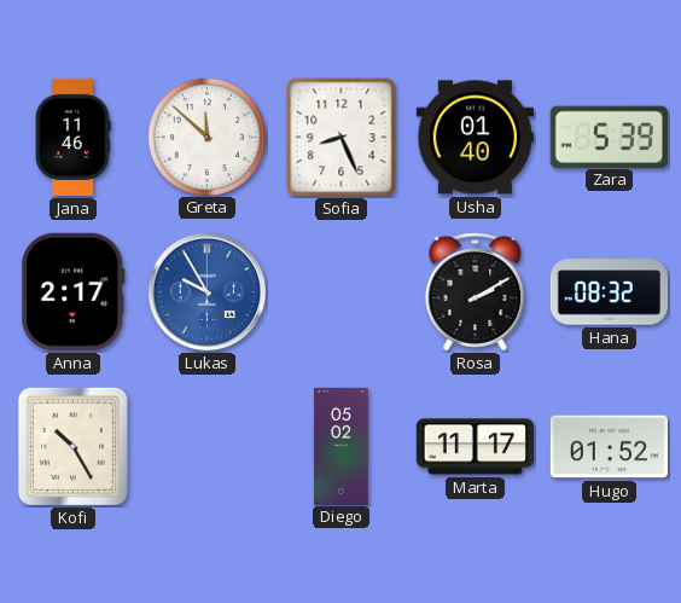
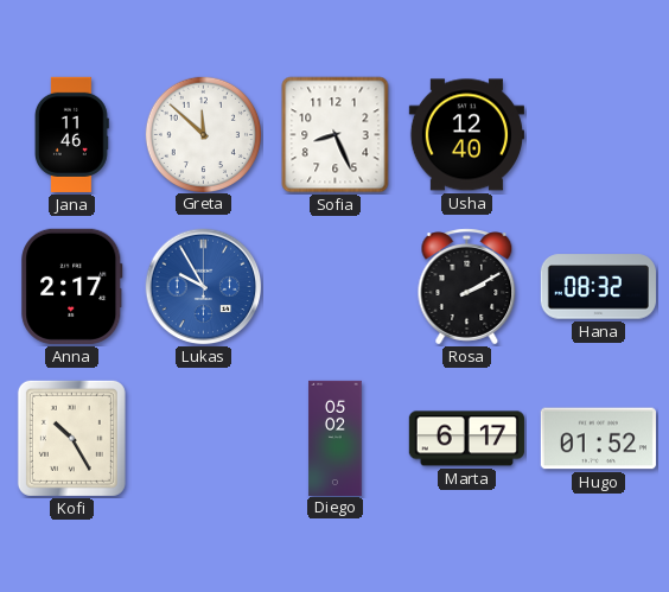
Usha: 01:40 -> 12:40 (466, 135)
Zara: 5:39 -> none (609, 137)
Marta: 11:17 -> 6:17 (466, 439)
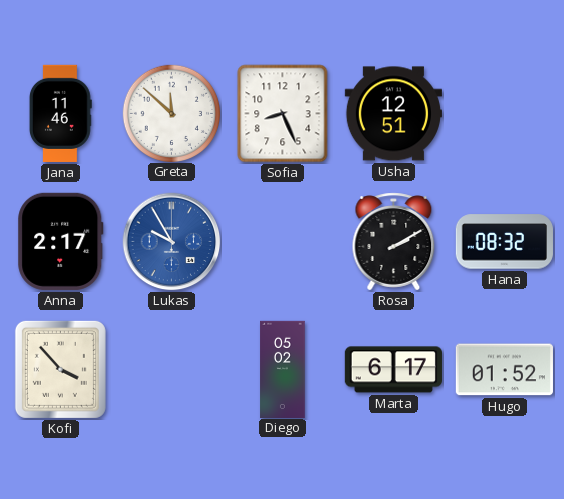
Usha: 12:40 -> 12:51 (393, 114)
Kofi: 10:25 -> 3:53 (60, 369)
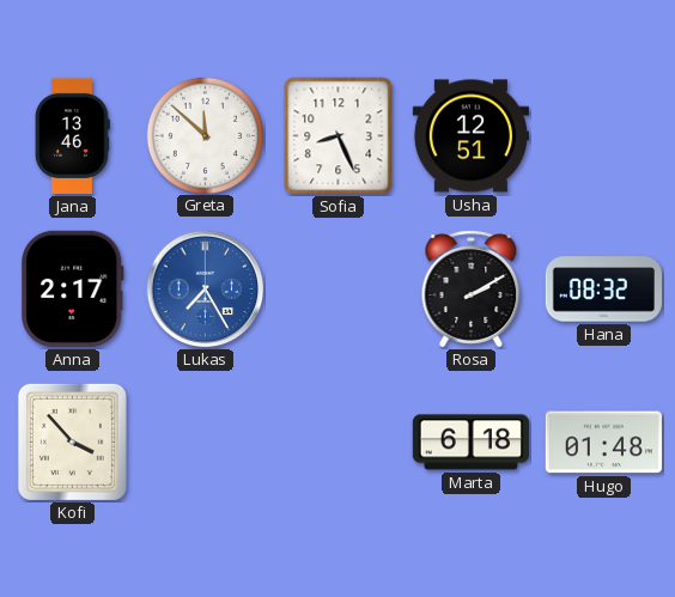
Jana: 11:46 -> 13:46 (72, 135)
Lukas: 9:55 -> 7:25 (206, 290)
Diego: 05:02 -> none (283, 369)
Marta: 6:17 -> 6:18 (470, 443)
Hugo: 01:52 -> 01:48 (603, 443)
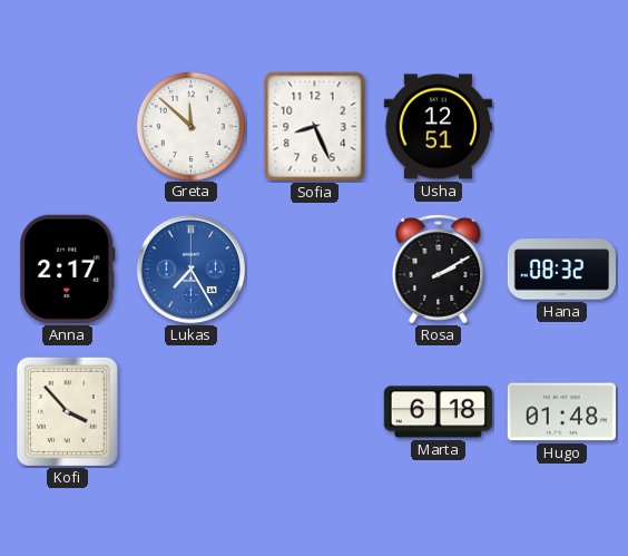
Jana: 13:46 -> none (72, 135)
